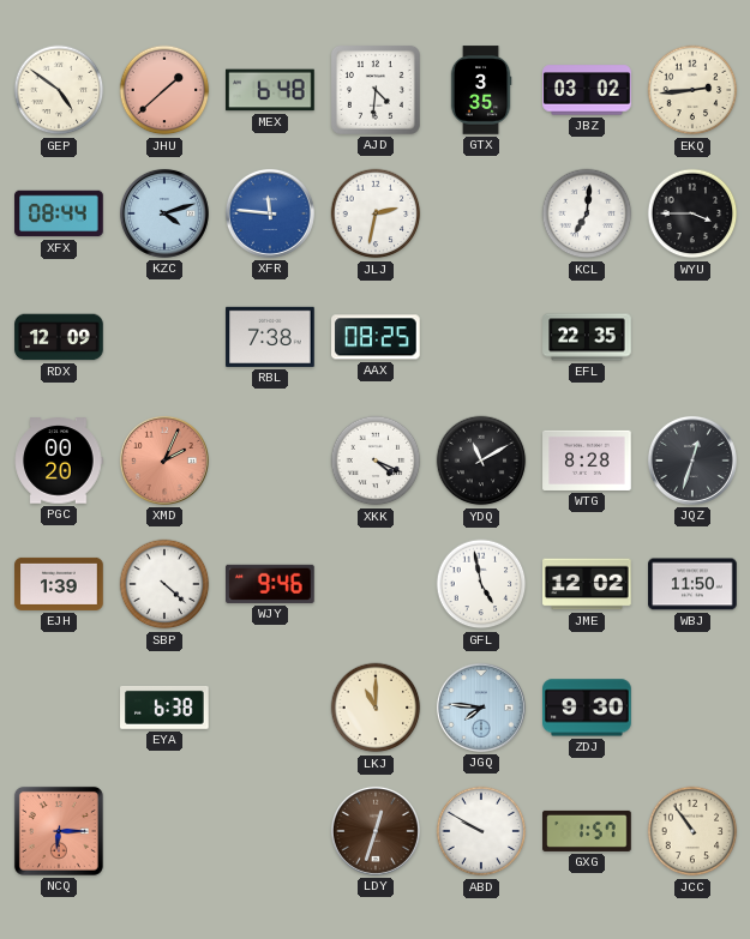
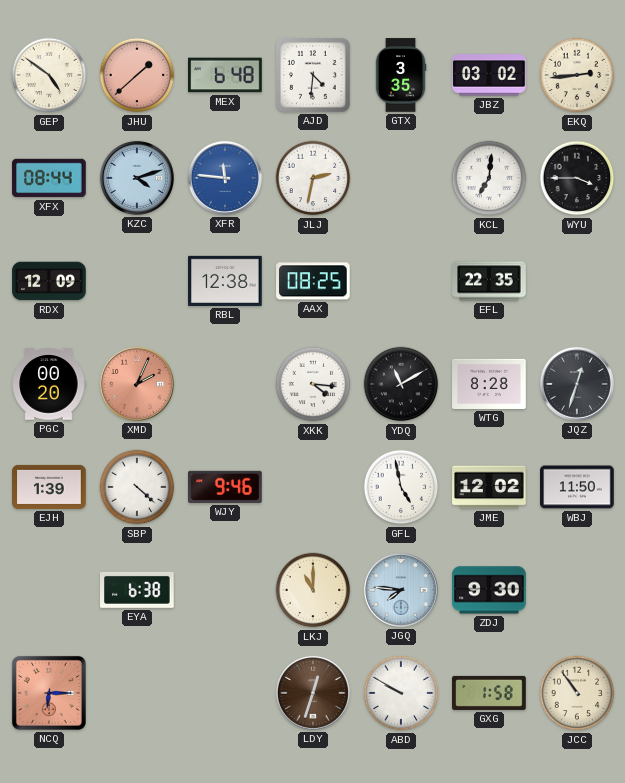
RBL: 7:38 -> 12:38 (225, 281)
XKK: 4:19 -> 4:16 (313, 384)
GXG: 1:57 -> 1:58 (489, 693)
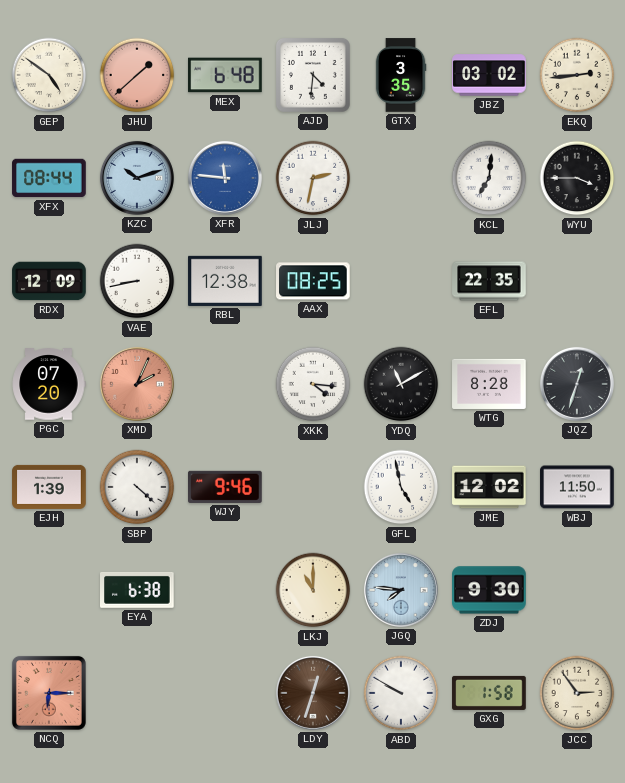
KZC: 4:12 -> 10:12 (137, 178)
VAE: none -> 8:43 (137, 281)
PGC: 00:20 -> 07:20 (49, 384)
JCC: 10:54 -> 2:54 (577, 693)
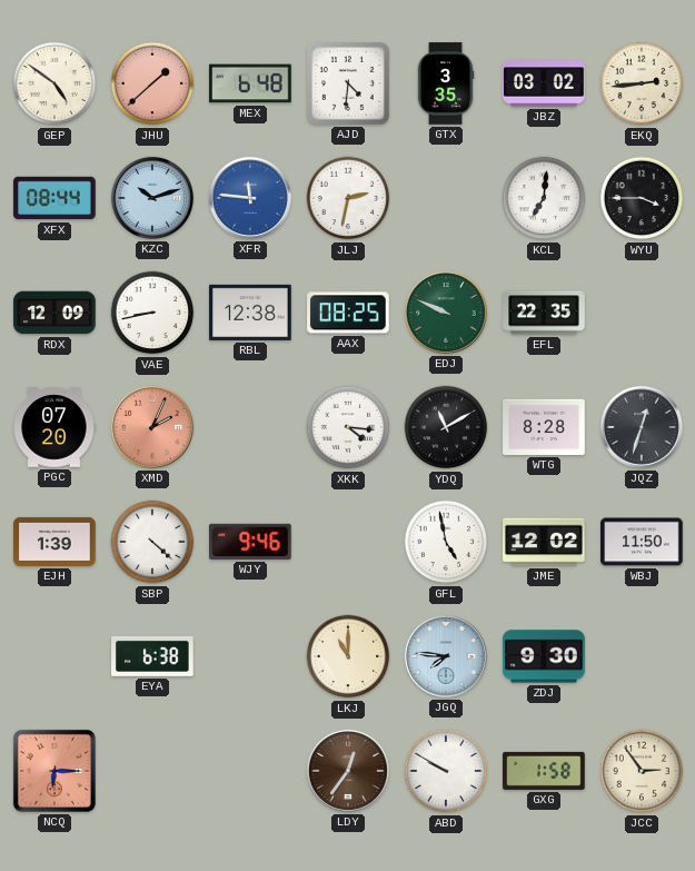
EDJ: none -> 9:49 (446, 313)
LDY: 12:33 -> 12:36 (348, 771)
